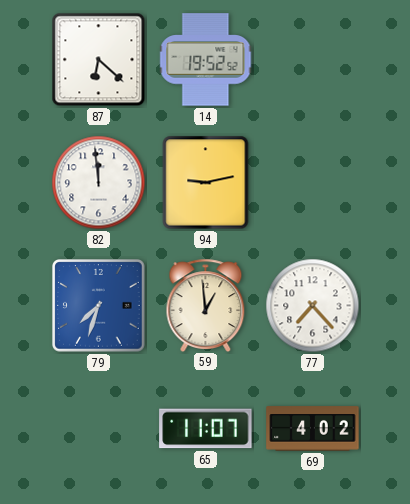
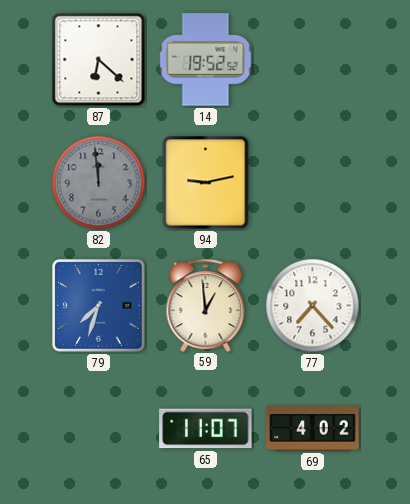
82 dial: white -> grey (99, 183)
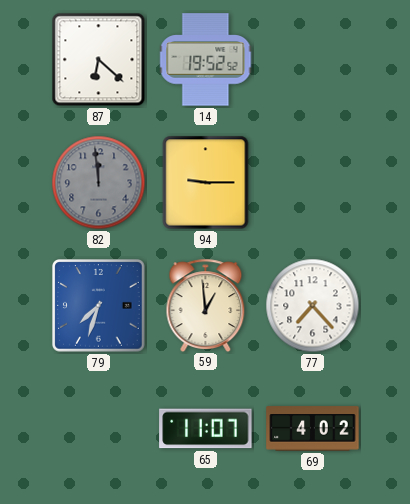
94: 9:13 -> 9:15 (206, 183)
